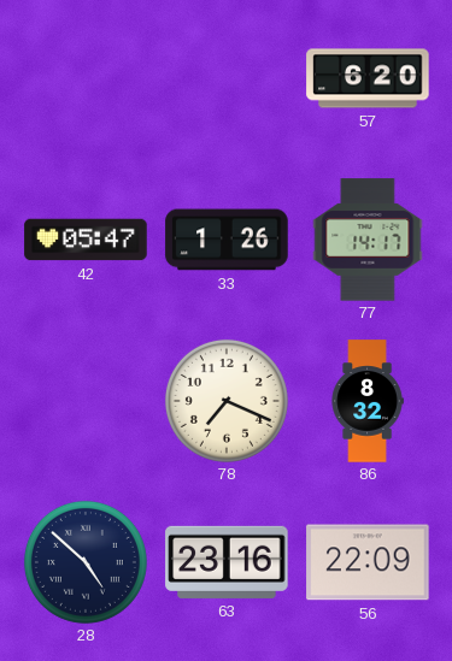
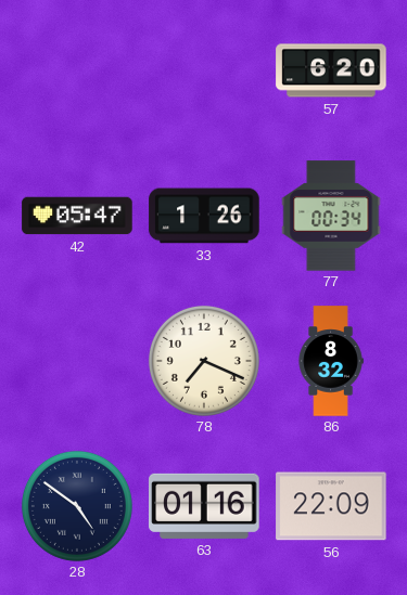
77: 14:17 -> 00:34 (331, 216)
28: 4:52 -> 4:51 (77, 506)
63: 23:16 -> 01:16 (204, 506)
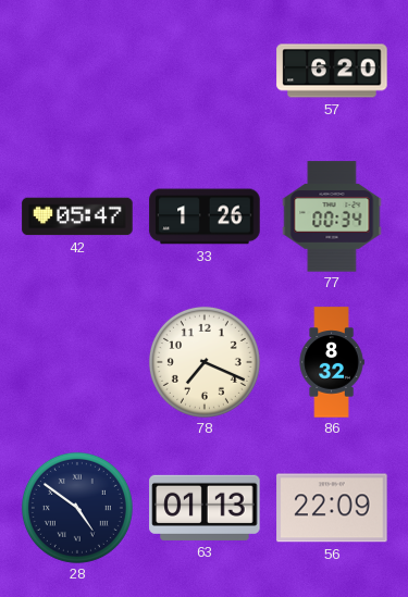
63: 01:16 -> 01:13 (205, 508)
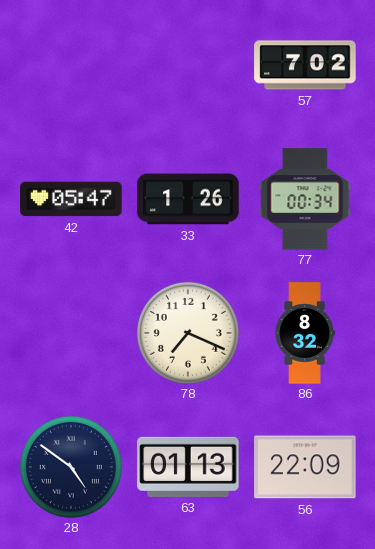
57: 6:20 -> 7:02 (305, 65)
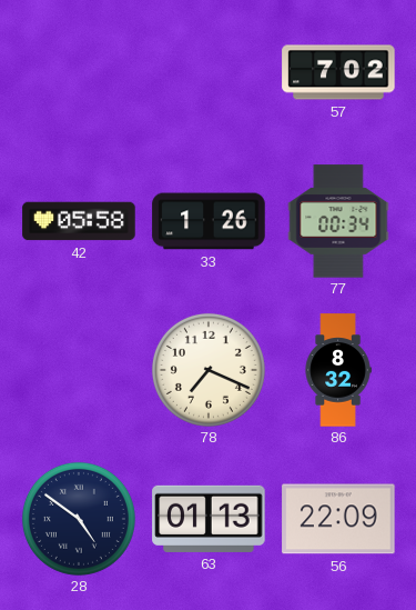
42: 05:47 -> 05:58 (79, 221)
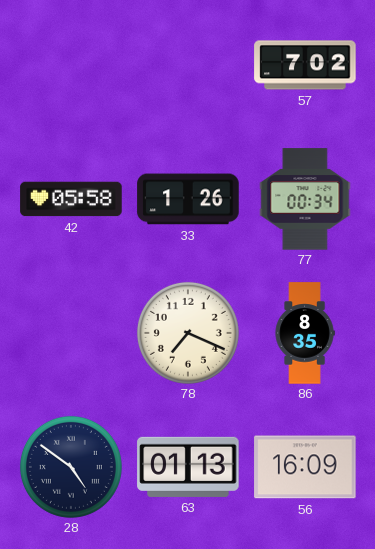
86: 8:32 -> 8:35 (305, 333)
56: 22:09 -> 16:09 (305, 467)
